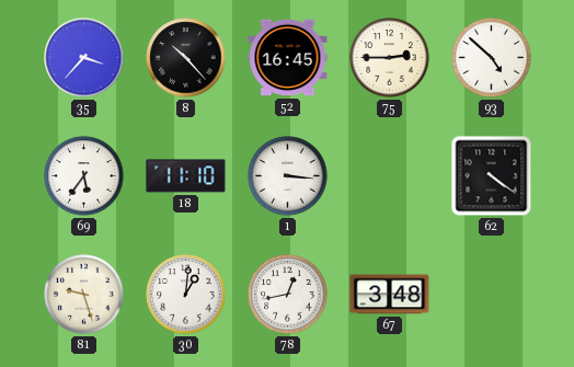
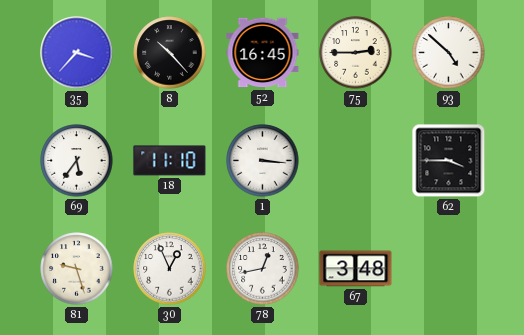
62: 4:21 -> 3:45 (449, 161)
30: 1:01 -> 12:56 (170, 269)
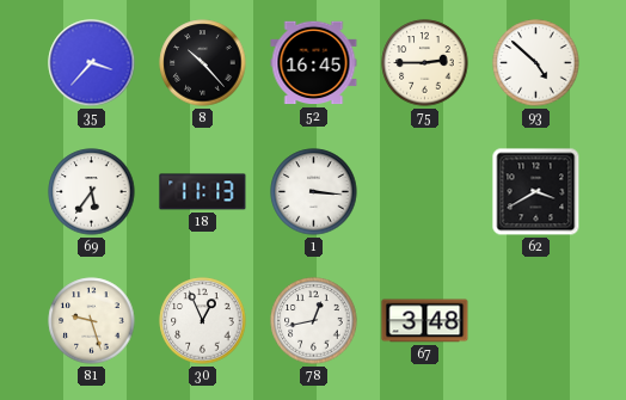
18: 11:10 -> 11:13 (203, 192)
62: 3:45 -> 3:40 (536, 192)
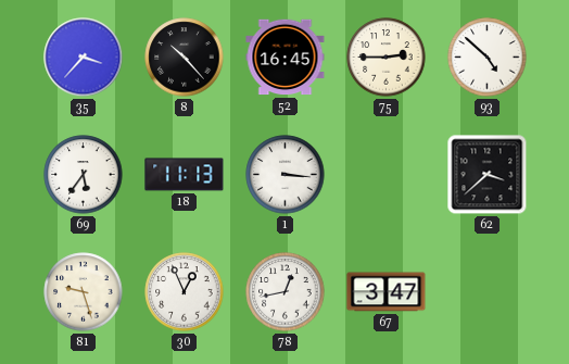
62: 3:40 -> 3:38 (488, 175)
67: 3:48 -> 3:47 (387, 292)
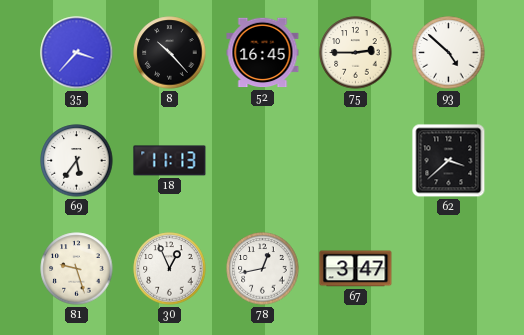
1: 3:16 -> none (286, 175)
